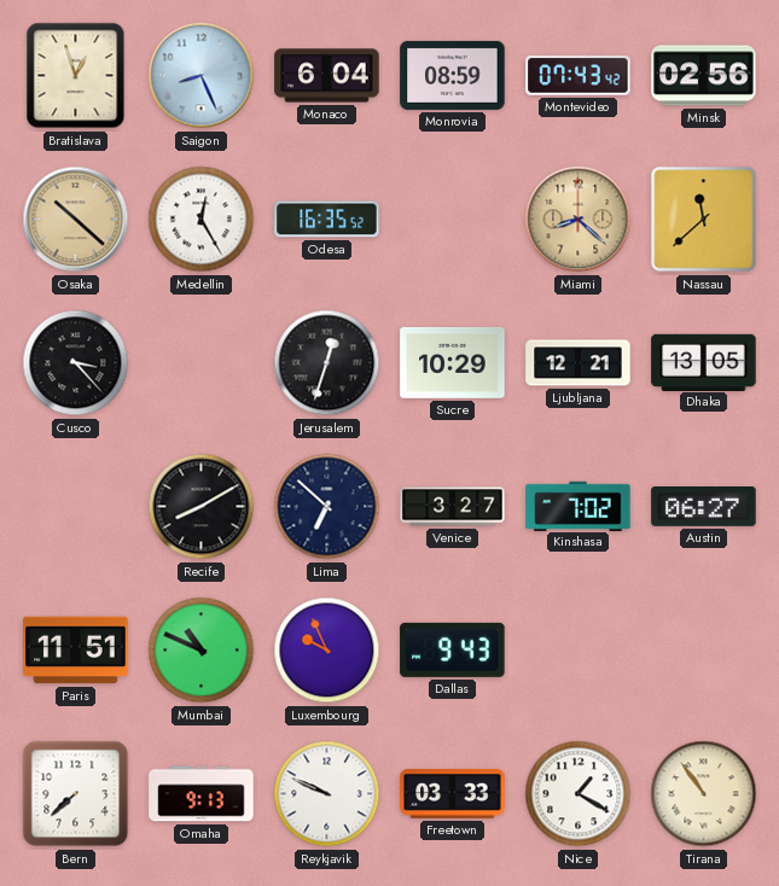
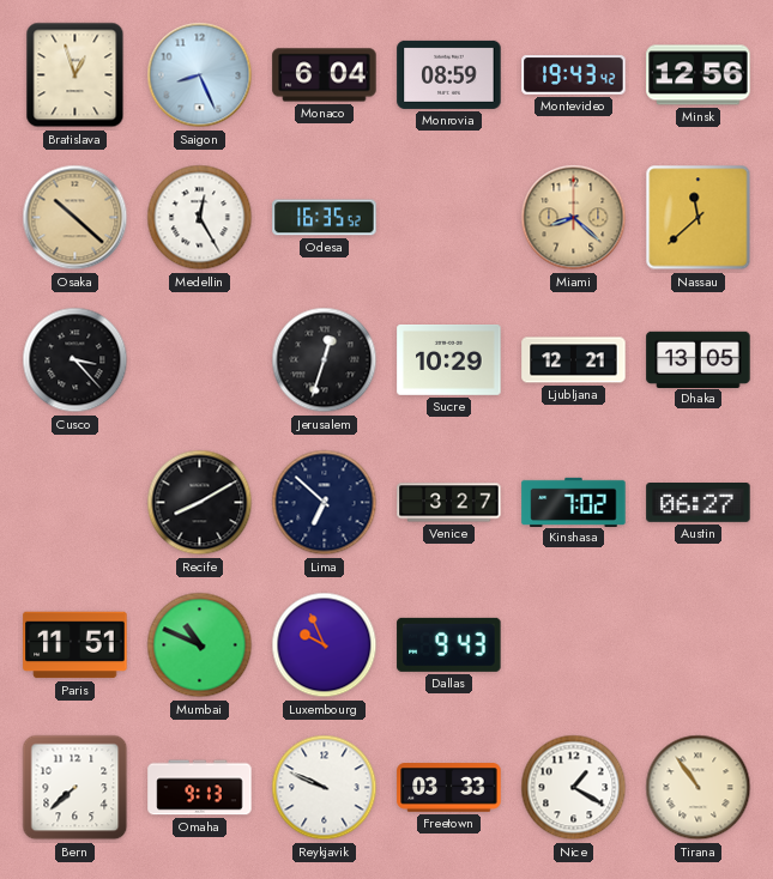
Montevideo: 07:43 -> 19:43 (574, 75)
Minsk: 02:56 -> 12:56 (699, 75)
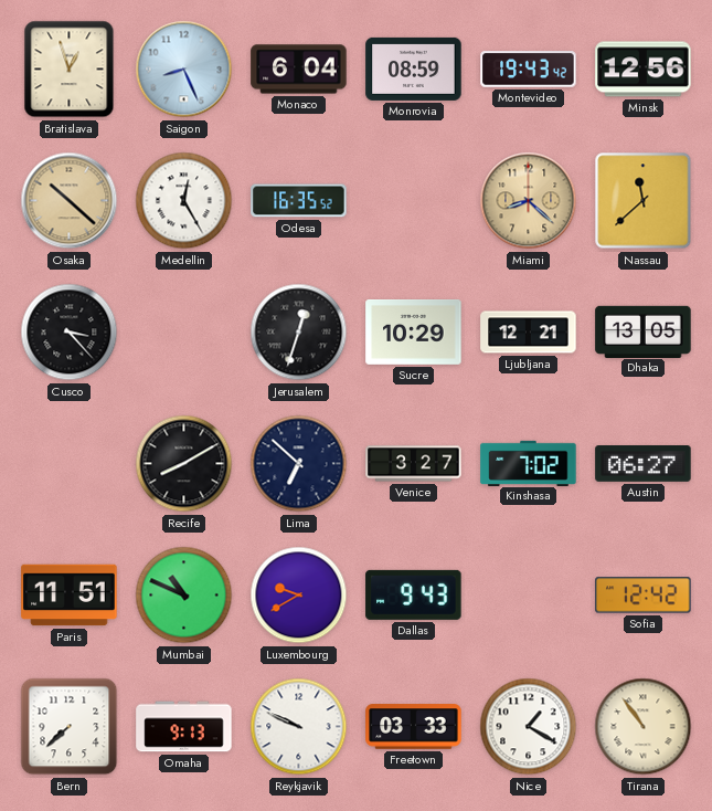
Luxembourg: 9:56 -> 9:40 (299, 596)
Sofia: none -> 12:42 (644, 596)
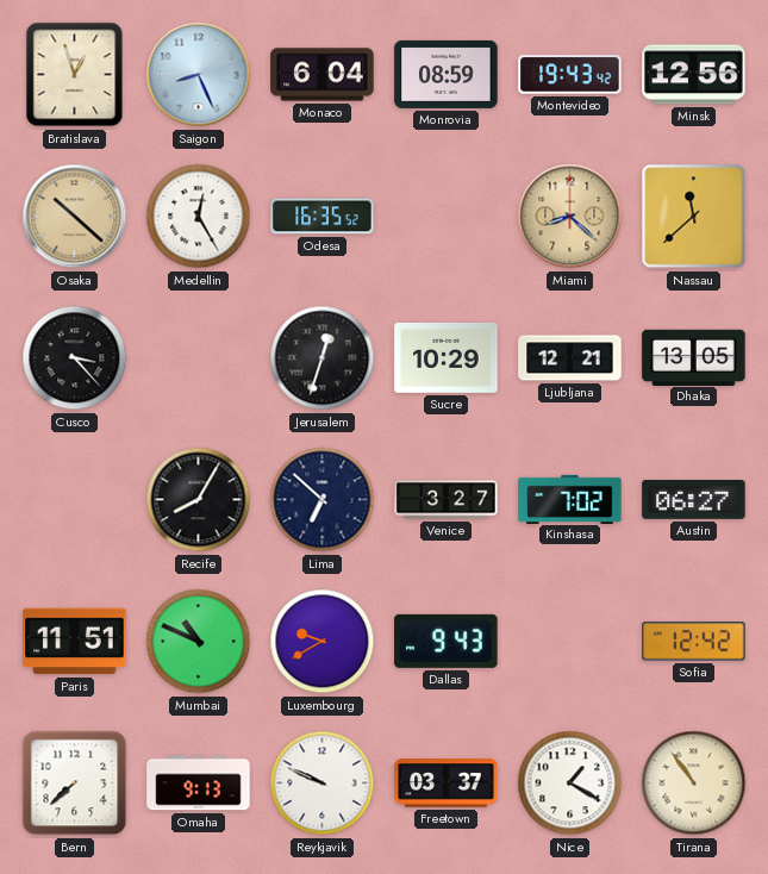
Recife: 8:10 -> 8:05 (199, 500)
Freetown: 03:33 -> 03:37 (447, 784)
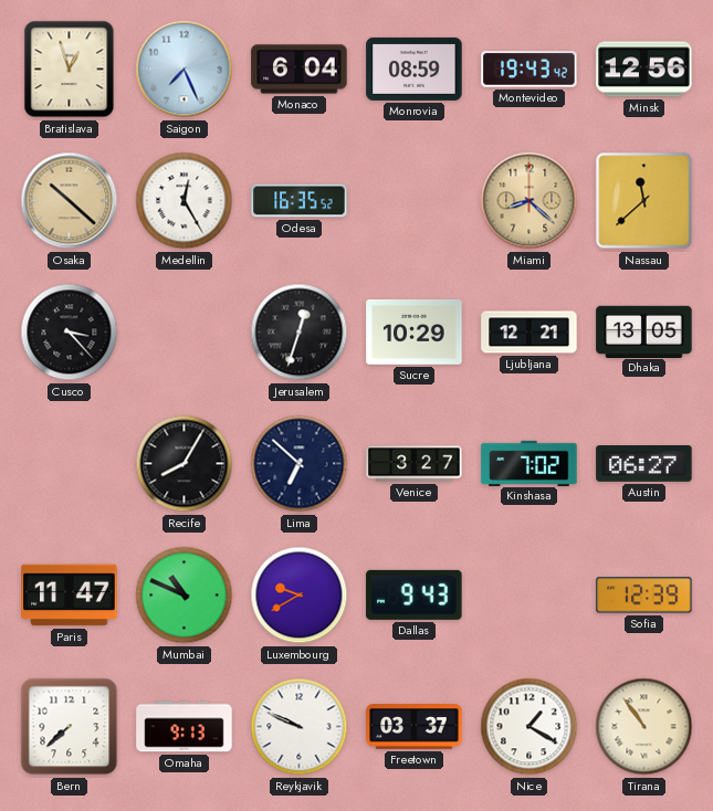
Saigon: 8:26 -> 7:26 (185, 70)
Paris: 11:51 -> 11:47 (70, 596)
Sofia: 12:42 -> 12:39 (644, 596)
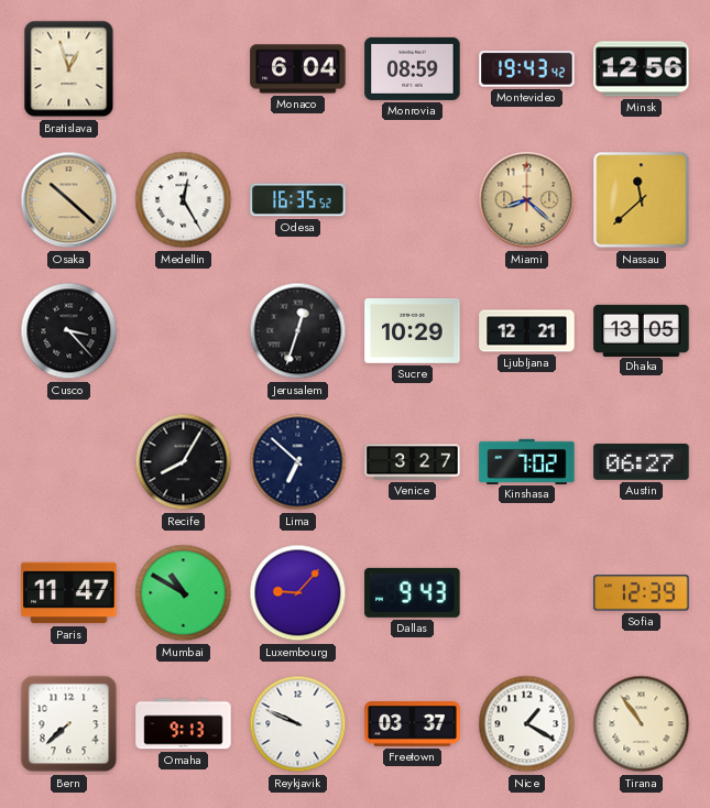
Saigon: 7:26 -> none (185, 70)
Mumbai: 10:49 -> 10:50 (184, 593)
Luxembourg: 9:40 -> 9:07 (298, 593)
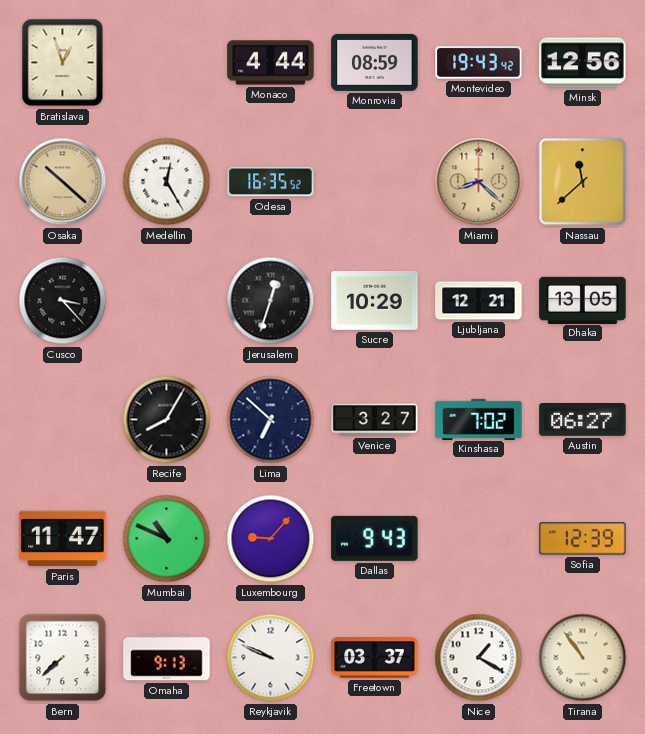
Monaco: 6:04 -> 4:44 (271, 63)
Mumbai: 10:50 -> 10:49 (167, 539)
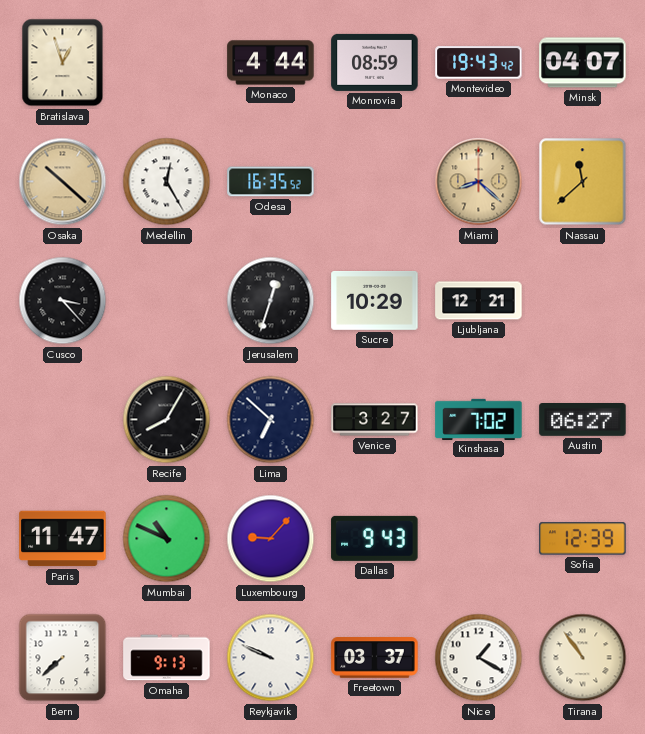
Minsk: 12:56 -> 04:07 (583, 63)
Dhaka: 13:05 -> none (583, 300)
